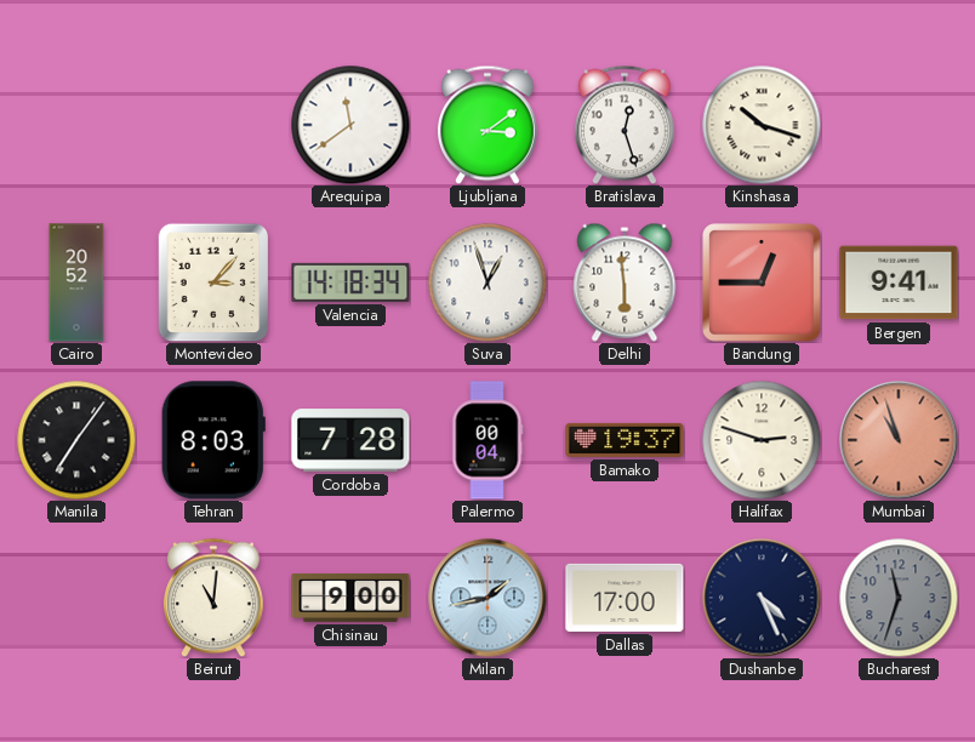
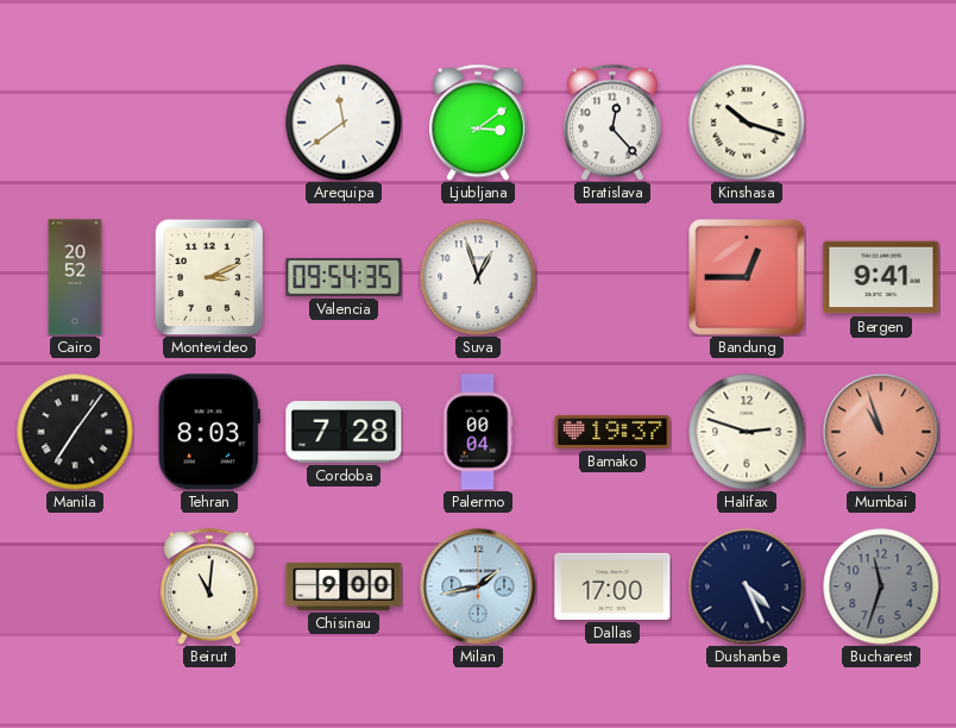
Bratislava: 12:27 -> 12:23 (612, 123)
Montevideo: 3:07 -> 3:11 (209, 277)
Valencia: 14:18 -> 09:54 (344, 277)
Delhi: 5:59 -> none (625, 282)
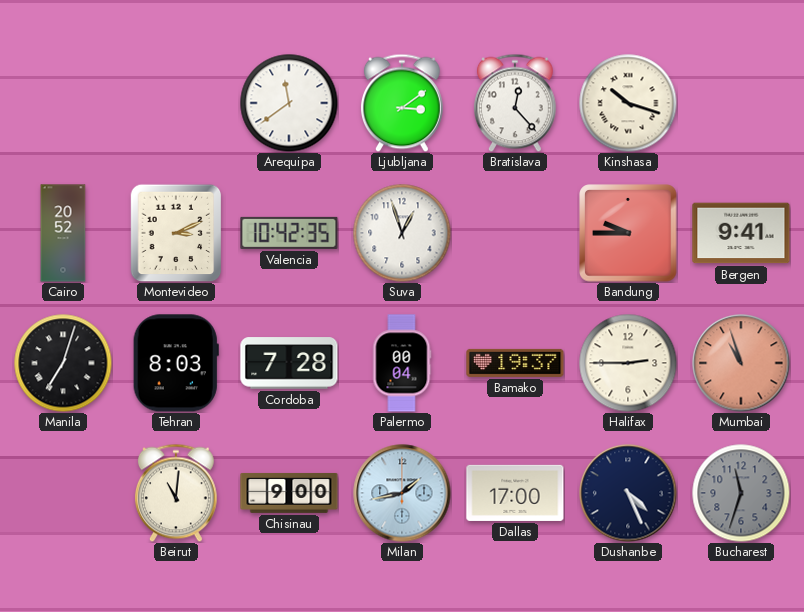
Valencia: 09:54 -> 10:42 (289, 233)
Bandung: 12:45 -> 9:45 (628, 233)
Manila: 7:06 -> 7:03 (63, 363)
Halifax: 2:48 -> 2:45 (628, 363)
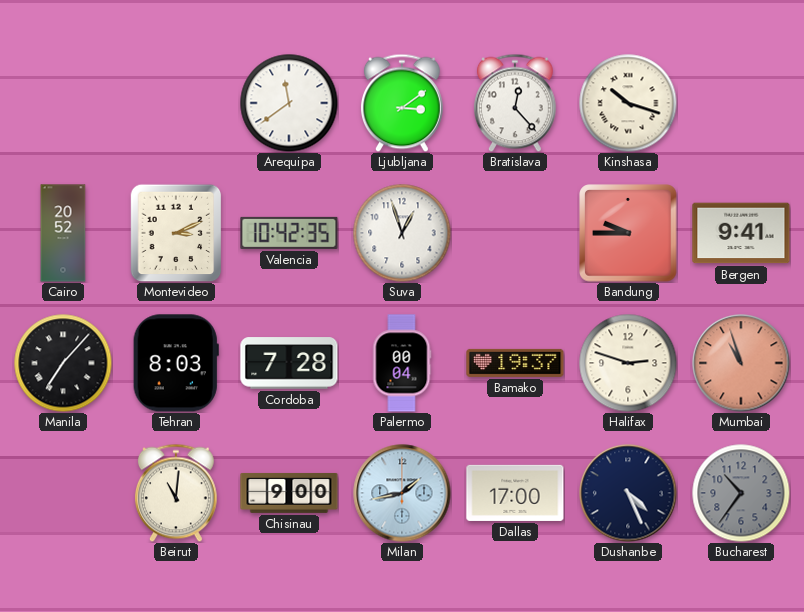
Manila: 7:03 -> 7:07 (63, 363)
Halifax: 2:45 -> 2:48 (628, 363)
Bucharest: 11:33 -> 10:36 (741, 493)
